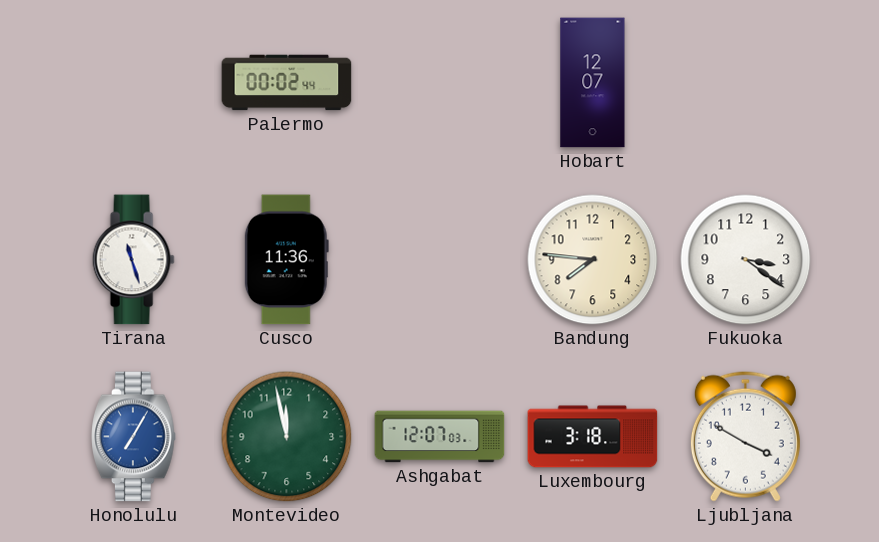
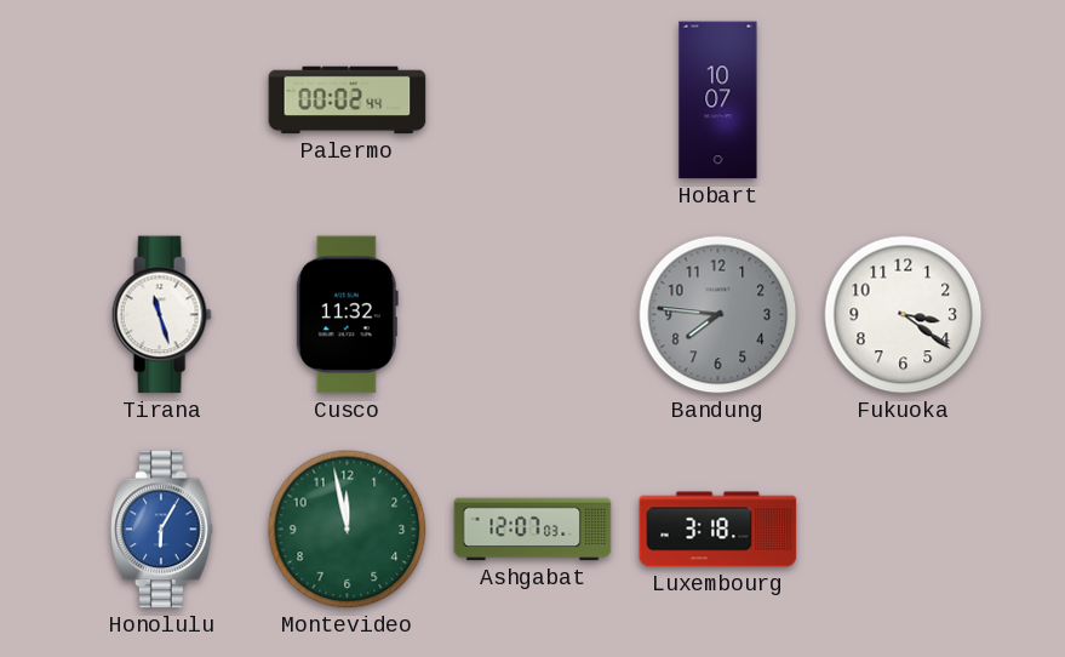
Hobart: 12:07 -> 10:07 (718, 101)
Cusco: 11:36 -> 11:32 (347, 315)
Bandung dial: cream -> grey (718, 315)
Honolulu: 7:05 -> 6:05 (162, 530)
Ljubljana: 3:50 -> none (745, 436)
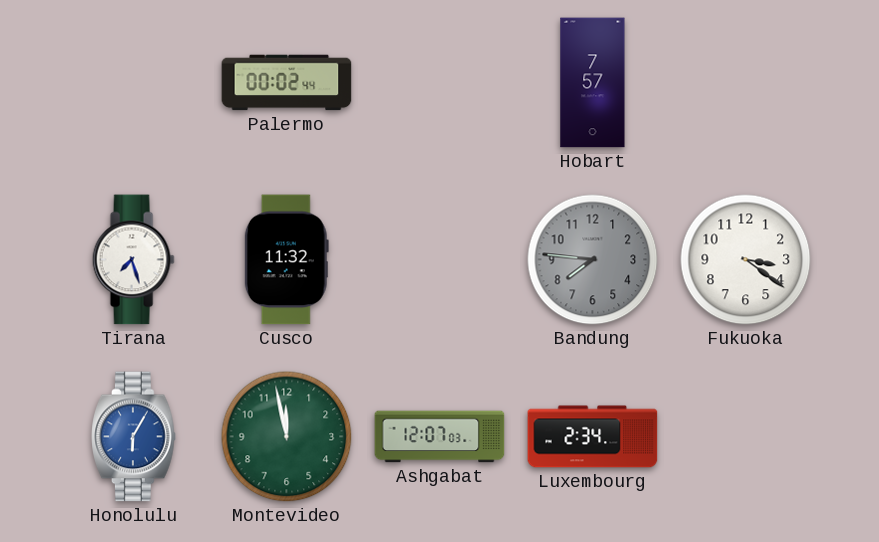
Hobart: 10:07 -> 7:57 (593, 83)
Tirana: 11:27 -> 7:27 (133, 260)
Luxembourg: 3:18 -> 2:34 (593, 437)
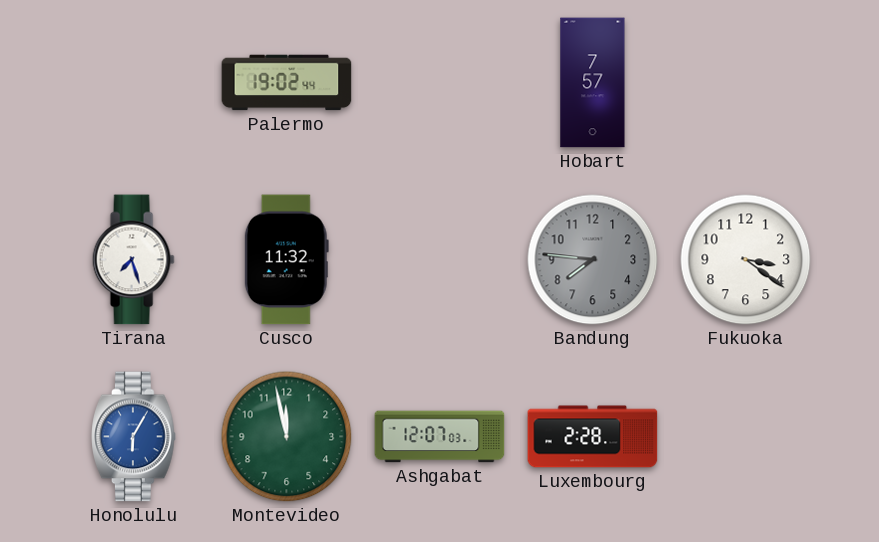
Palermo: 00:02 -> 19:02 (287, 83)
Luxembourg: 2:34 -> 2:28 (593, 437)
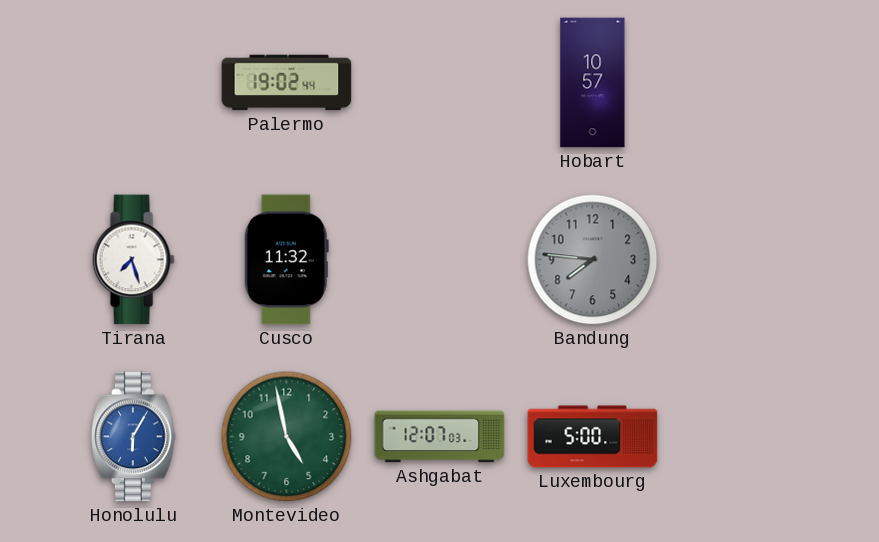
Hobart: 7:57 -> 10:57 (593, 83)
Fukuoka: 3:21 -> none (746, 260)
Montevideo: 11:58 -> 4:58 (287, 437)
Luxembourg: 2:28 -> 5:00 (593, 437)
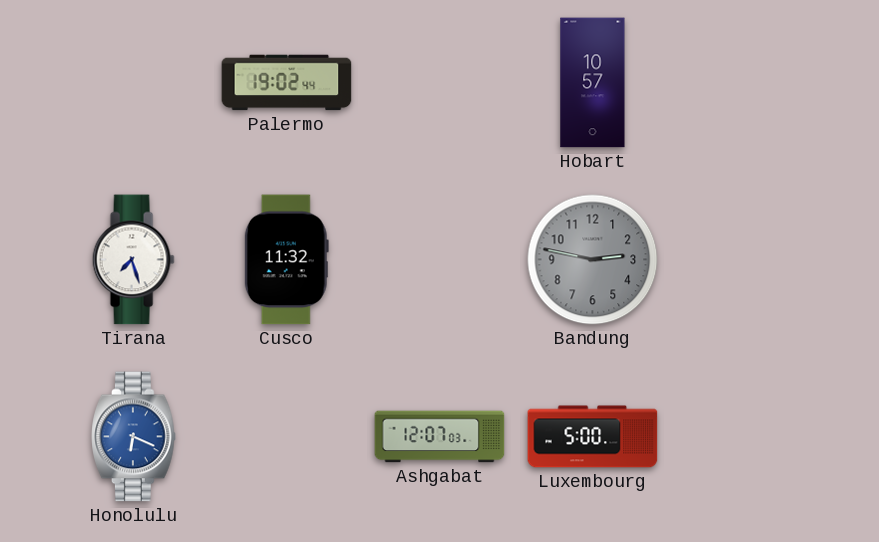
Bandung: 7:46 -> 2:47 (593, 260)
Honolulu: 6:05 -> 6:19 (134, 437)
Montevideo: 4:58 -> none (287, 437)
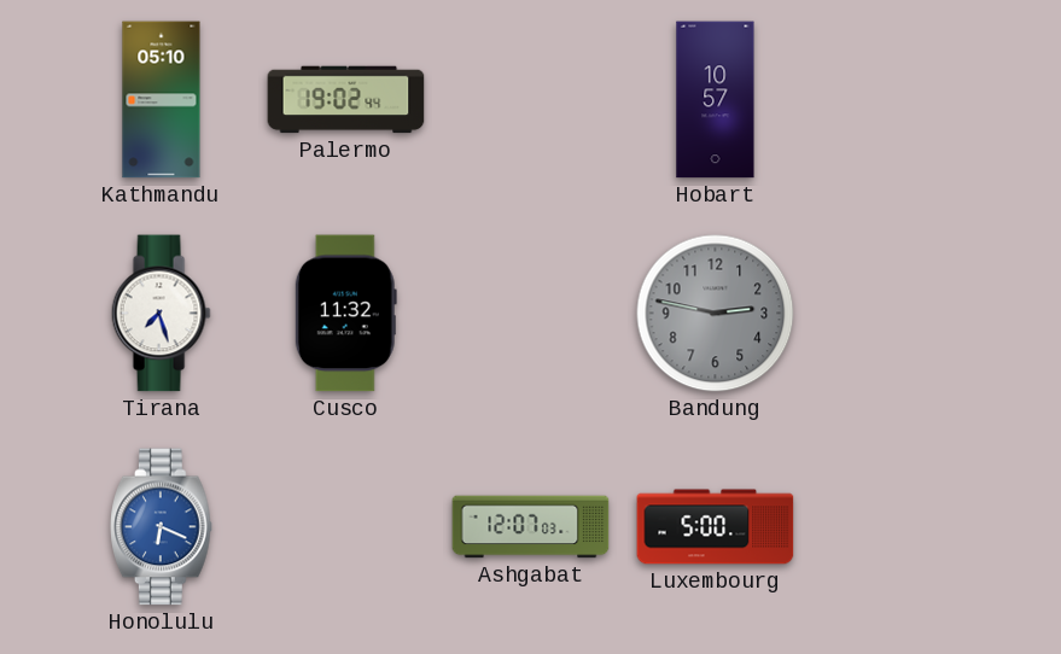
Kathmandu: none -> 05:10 (162, 100)
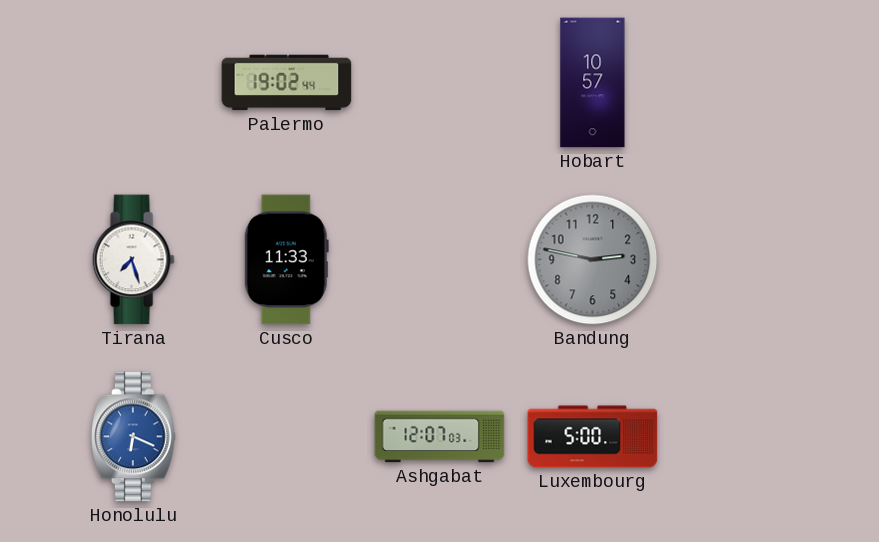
Kathmandu: 05:10 -> none (162, 100)
Cusco: 11:32 -> 11:33 (286, 260)
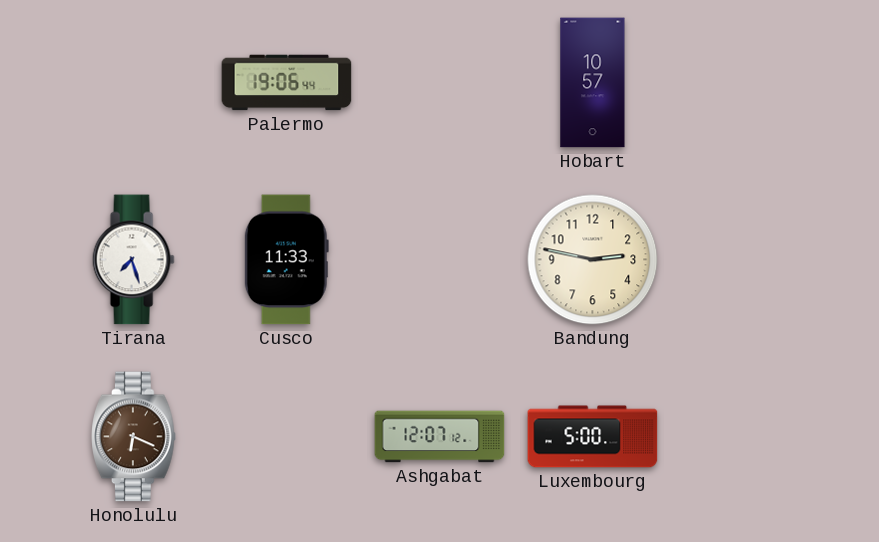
Palermo: 19:02 -> 19:06 (287, 83)
Bandung dial: grey -> cream (593, 260)
Honolulu dial: blue -> brown (134, 437)
Ashgabat: 12:07:03 -> 12:07:12 (440, 437)
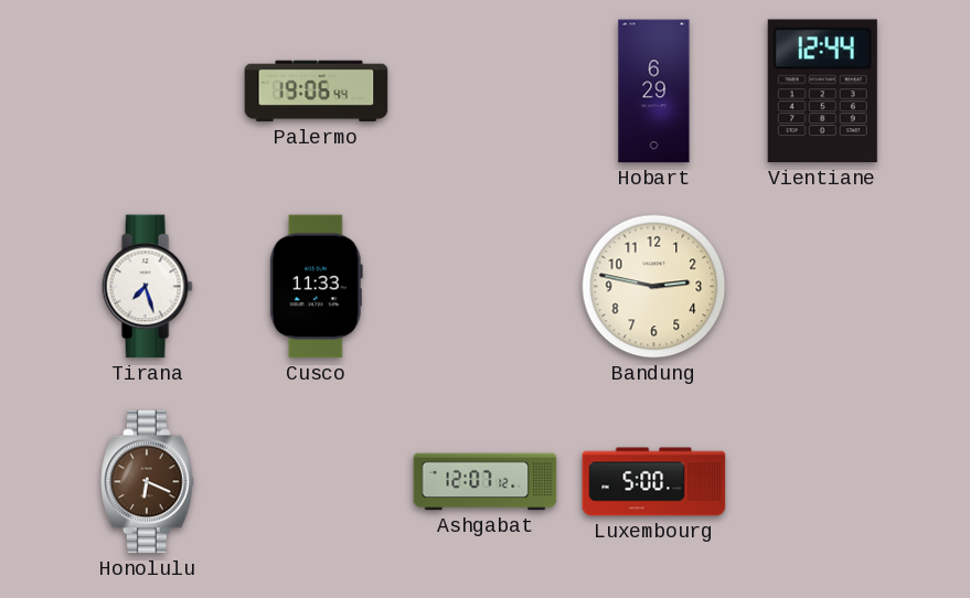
Hobart: 10:57 -> 6:29 (654, 92)
Vientiane: none -> 12:44 (822, 92)
